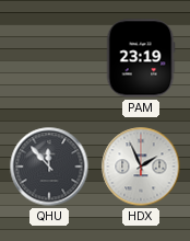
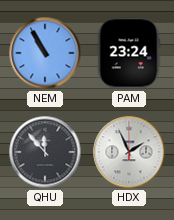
NEM: none -> 10:55 (45, 53)
PAM: 23:19 -> 23:24 (129, 53)
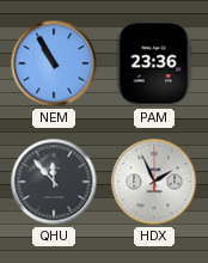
PAM: 23:24 -> 23:36 (154, 63)
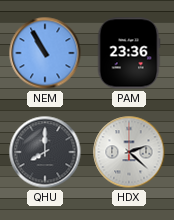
QHU: 11:53 -> 8:00 (45, 152)
HDX: 1:56 -> 2:22 (129, 152)
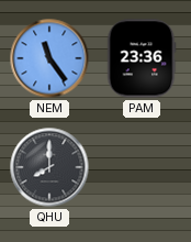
NEM: 10:55 -> 11:24 (49, 58)
HDX: 2:22 -> none (129, 152)
